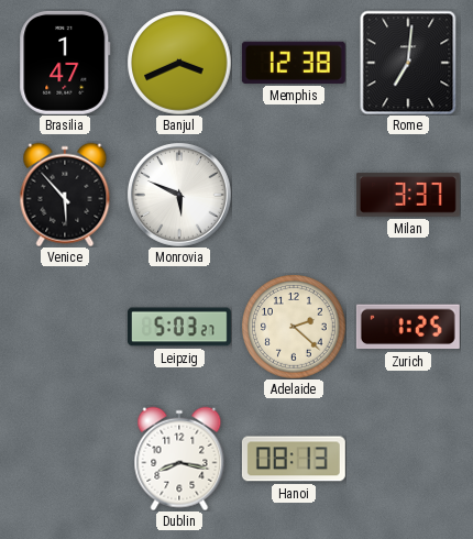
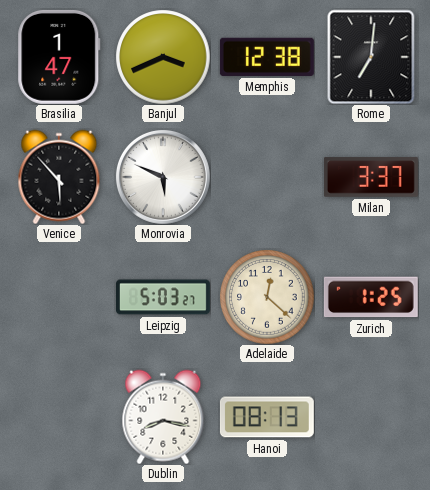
Adelaide: 2:22 -> 12:22 (267, 297)
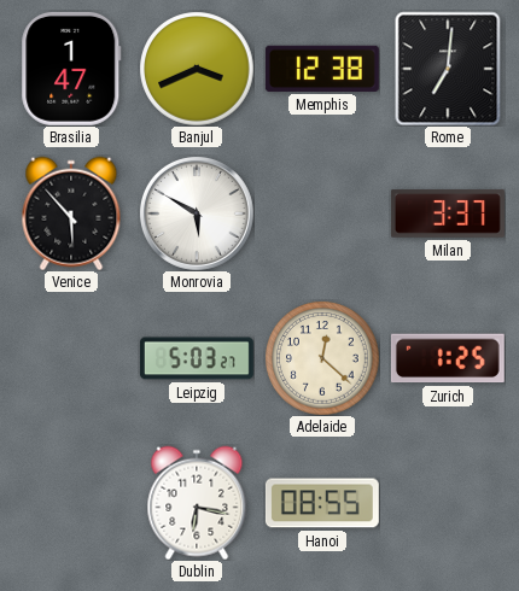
Monrovia: 5:49 -> 5:50 (197, 213)
Dublin: 8:17 -> 6:17 (197, 503)
Hanoi: 08:13 -> 08:55 (322, 503)
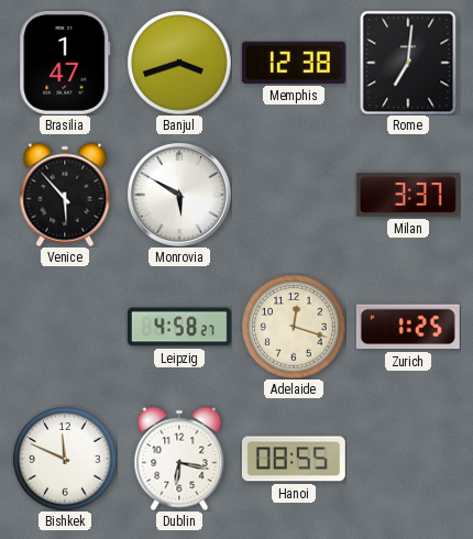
Banjul: 3:41 -> 3:42 (179, 63)
Leipzig: 5:03 -> 4:58 (179, 327)
Adelaide: 12:22 -> 12:18 (294, 327)
Bishkek: none -> 11:49 (65, 459)
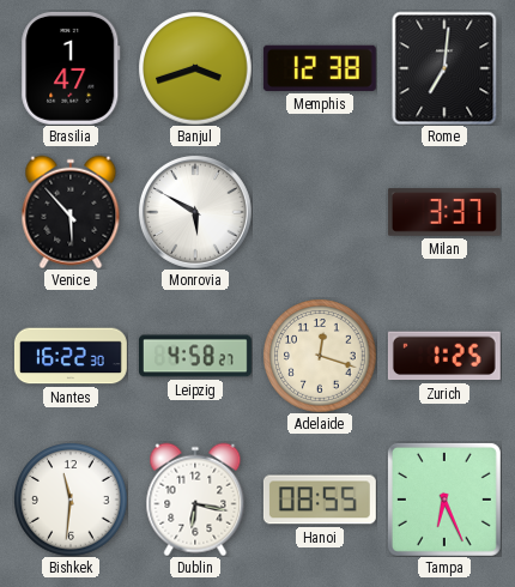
Nantes: none -> 16:22 (71, 356)
Bishkek: 11:49 -> 11:31 (71, 500)
Tampa: none -> 6:26 (444, 500)
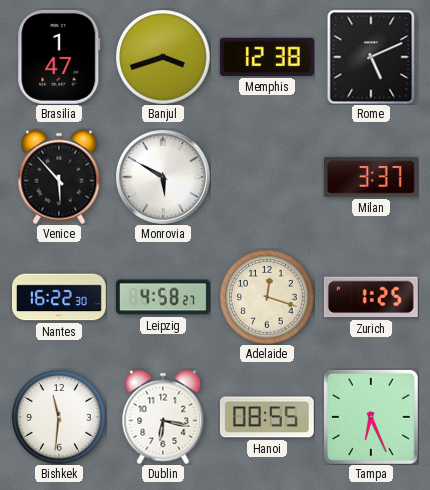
Rome: 7:01 -> 5:11 (371, 57)
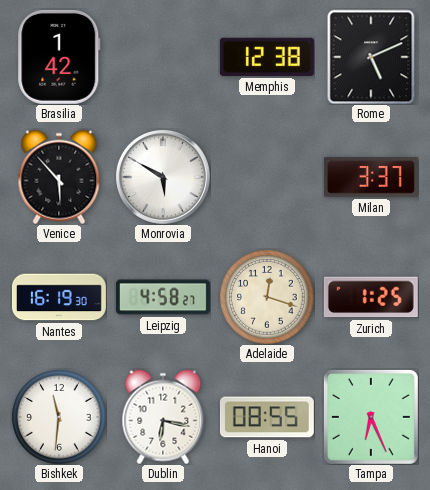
Brasilia: 1:47 -> 1:42 (59, 57)
Banjul: 3:42 -> none (163, 57)
Nantes: 16:22 -> 16:19 (59, 297)
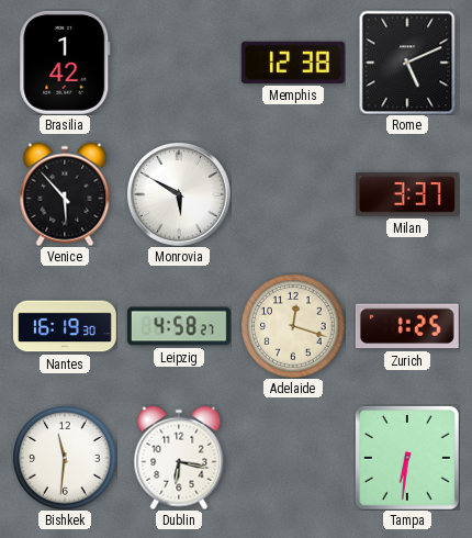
Hanoi: 08:55 -> none (267, 417)
Tampa: 6:26 -> 6:31 (407, 458)
